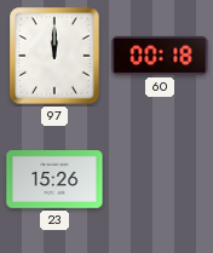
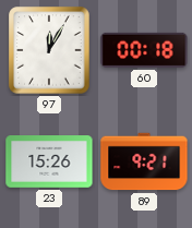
97: 12:00 -> 12:05 (49, 50)
89: none -> 9:21 (144, 161)
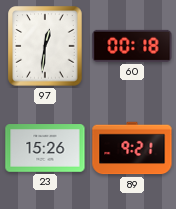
97: 12:05 -> 12:31 (45, 46)
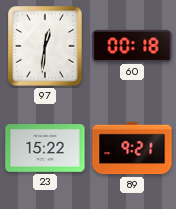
23: 15:26 -> 15:22 (45, 148)
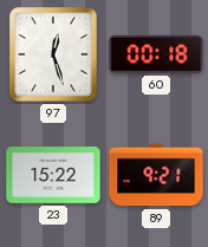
97: 12:31 -> 12:27 (53, 54)
